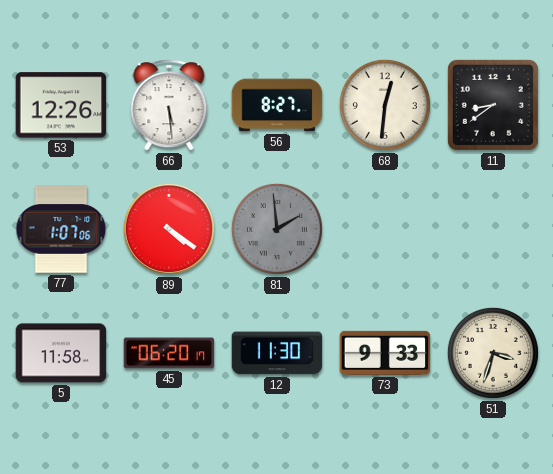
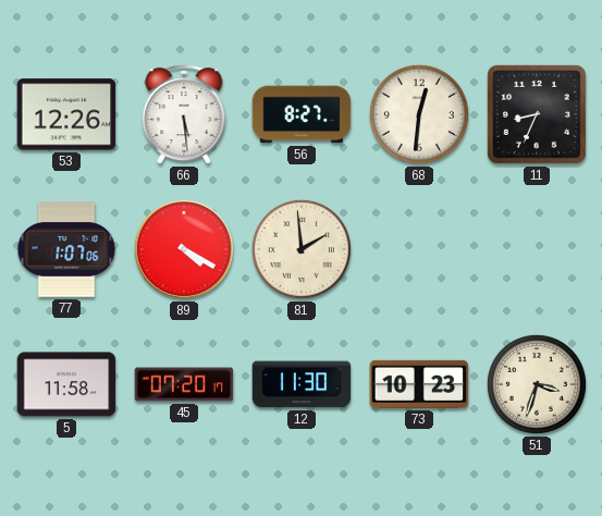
11: 8:39 -> 8:34 (537, 114)
89: 4:21 -> 4:20 (184, 249)
81 dial: grey -> cream (302, 249)
45: 06:20 -> 07:20 (184, 384)
73: 9:33 -> 10:23 (419, 384)
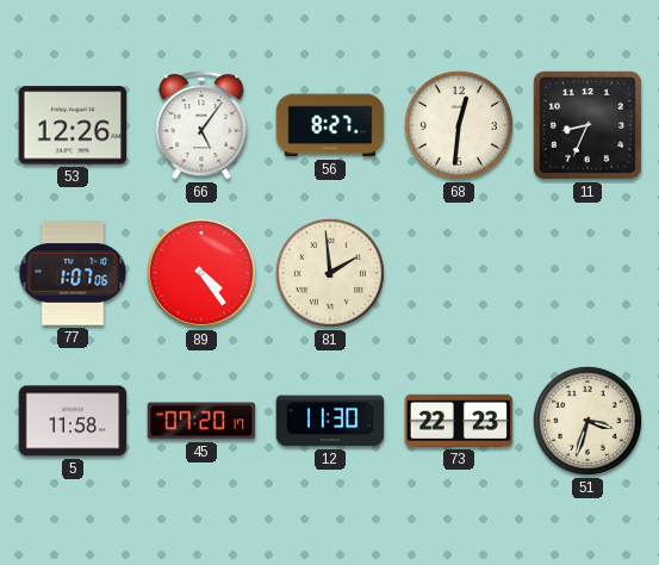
66: 5:29 -> 5:06 (201, 125)
89: 4:20 -> 4:24 (201, 273)
73: 10:23 -> 22:23 (459, 421)
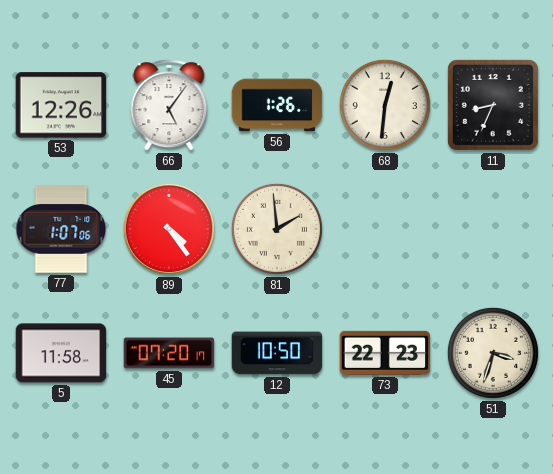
56: 8:27 -> 1:26 (277, 105)
12: 11:30 -> 10:50 (277, 353)
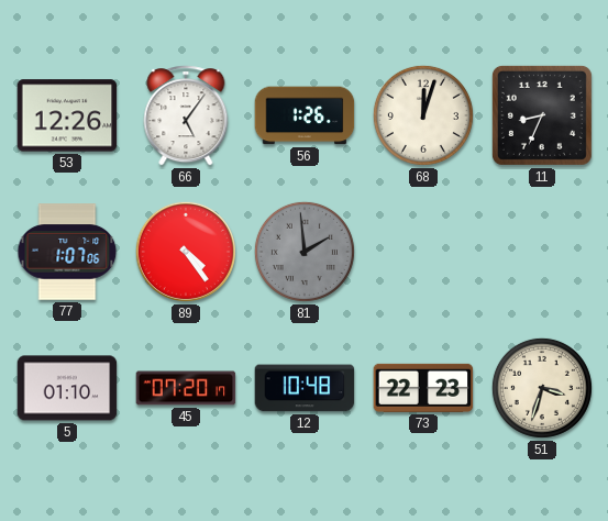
68: 12:31 -> 12:03 (423, 115)
81 dial: cream -> grey (305, 252)
5: 11:58 -> 01:10 (67, 388)
12: 10:50 -> 10:48 (305, 388)
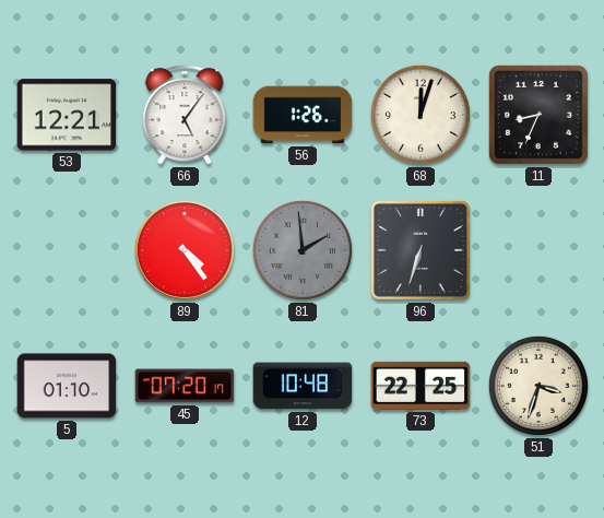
53: 12:26 -> 12:21 (67, 115)
77: 1:07 -> none (67, 252)
96: none -> 6:33 (421, 250)
73: 22:23 -> 22:25 (421, 386)
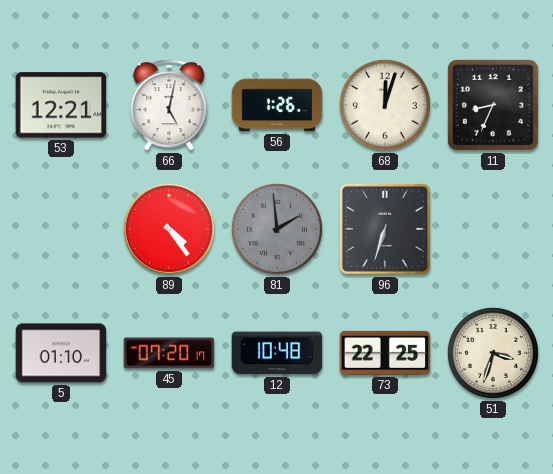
66: 5:06 -> 5:02 (169, 105)
